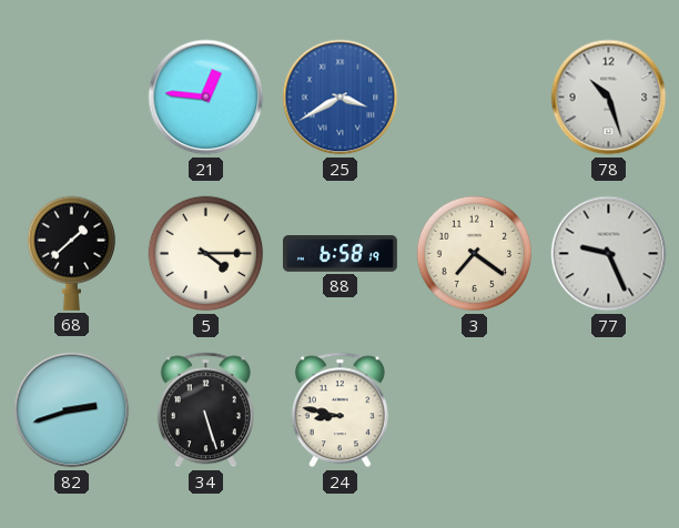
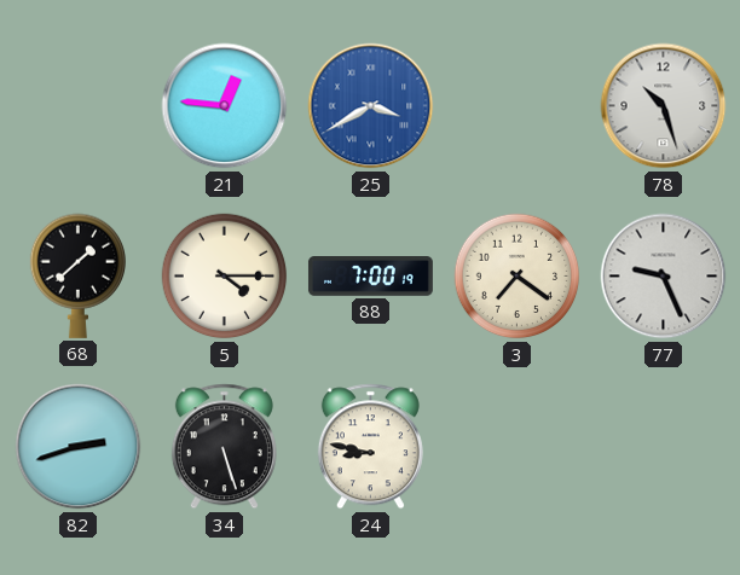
88: 6:58 -> 7:00 (370, 277)
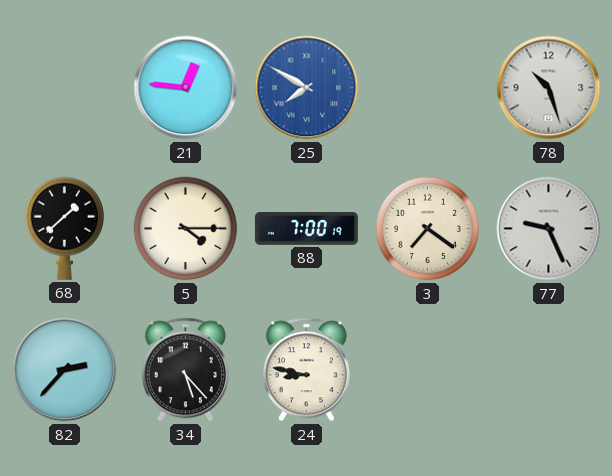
25: 3:40 -> 7:50 (307, 88)
82: 2:42 -> 2:37 (65, 370)
34: 5:27 -> 5:23 (185, 370)
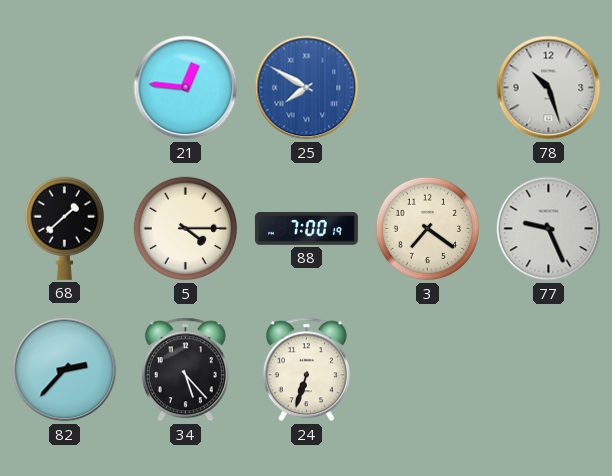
24: 8:47 -> 6:33 (306, 370)
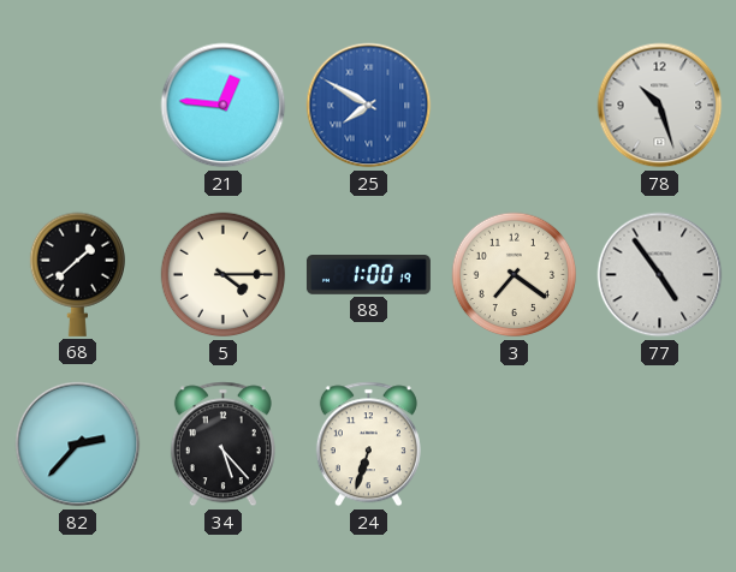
88: 7:00 -> 1:00 (368, 275)
77: 9:26 -> 4:54 (660, 275)
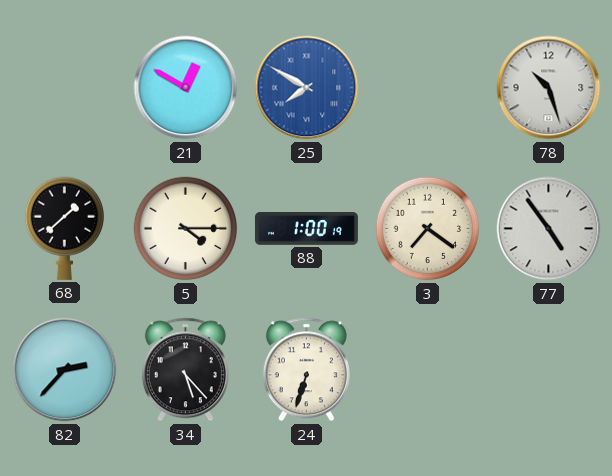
21: 12:46 -> 12:50 (186, 88)
